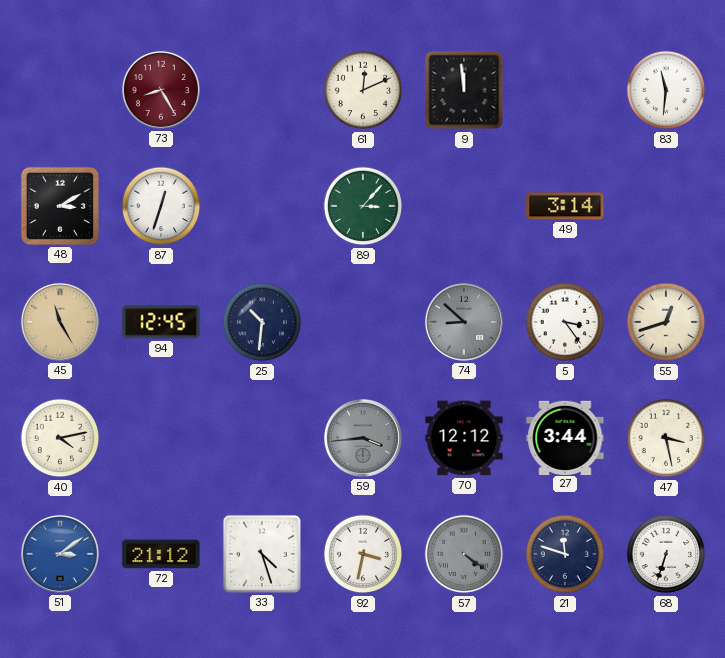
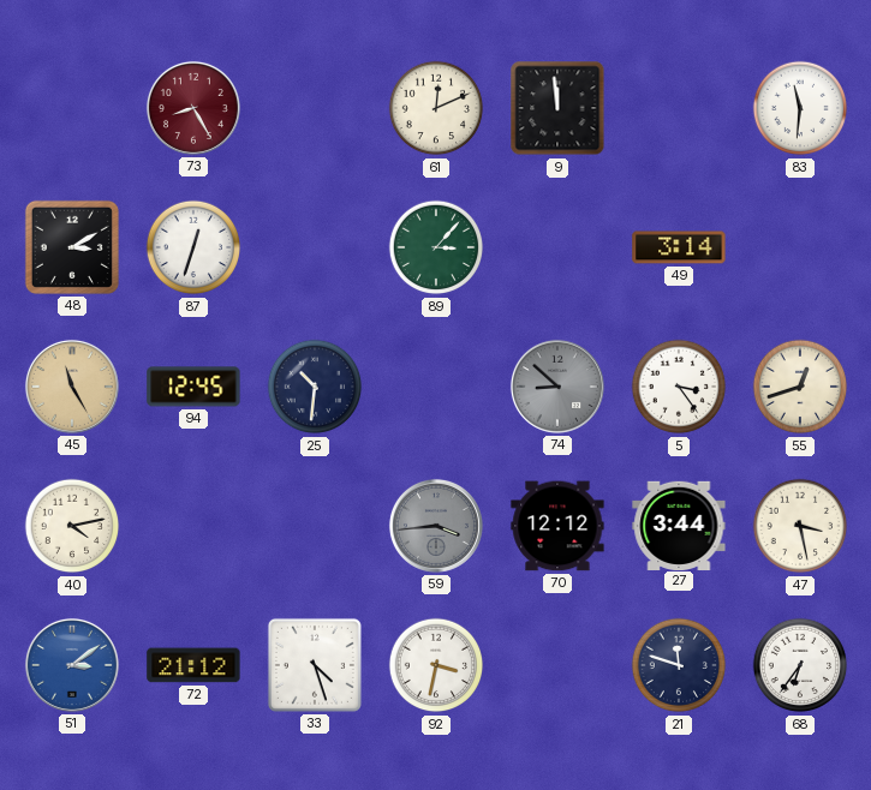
57: 4:21 -> none (464, 554)
68: 6:33 -> 6:36 (800, 665)
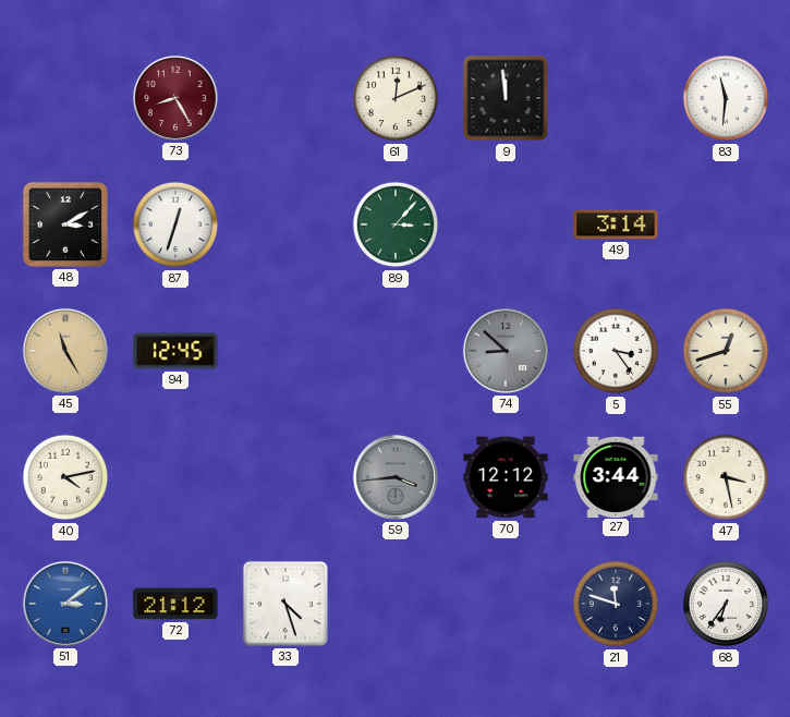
25: 10:31 -> none (315, 387)
92: 3:32 -> none (436, 665)
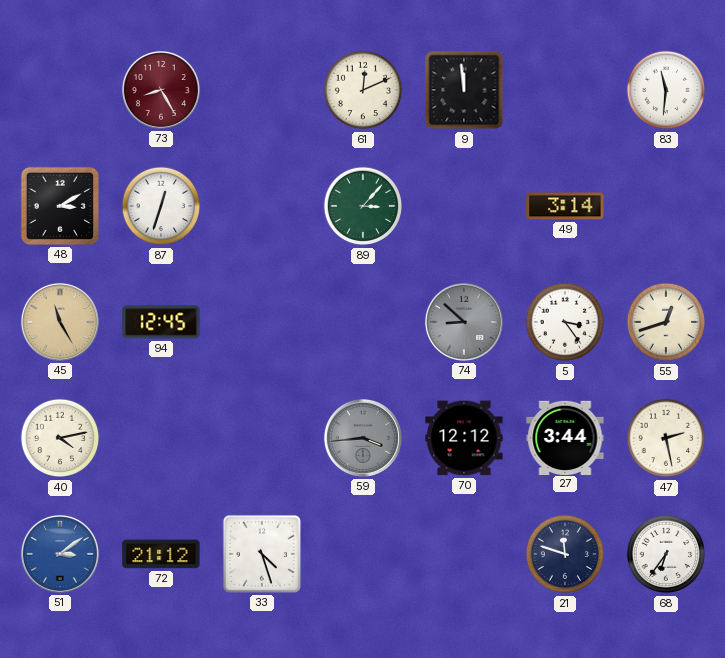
47: 3:28 -> 2:28 (666, 438)
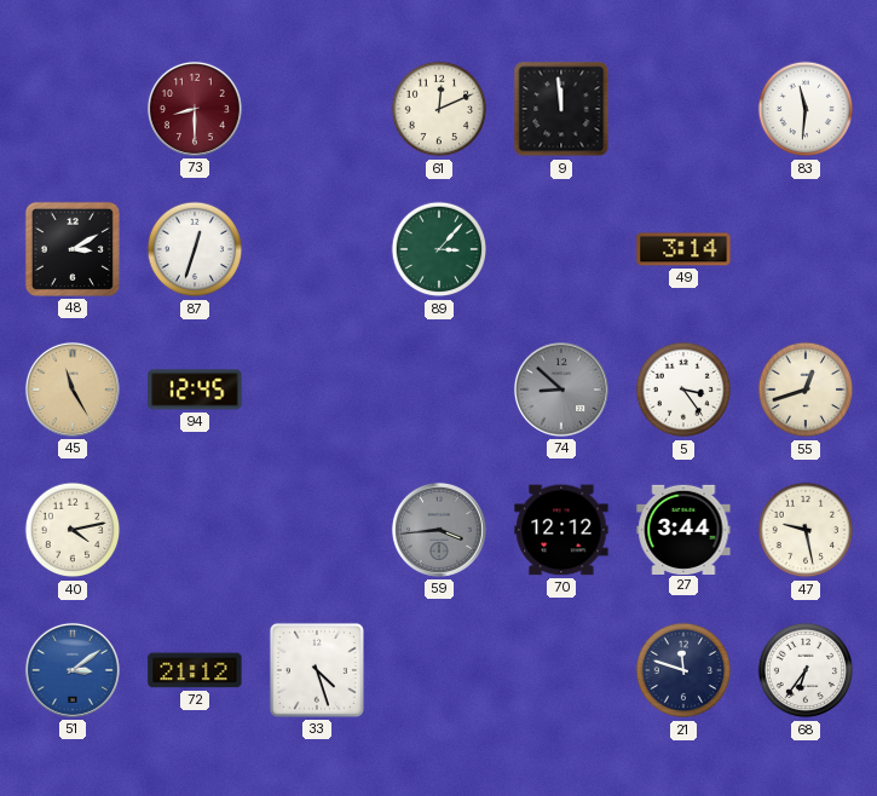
73: 8:25 -> 8:30 (195, 109)
47: 2:28 -> 9:28 (806, 530)
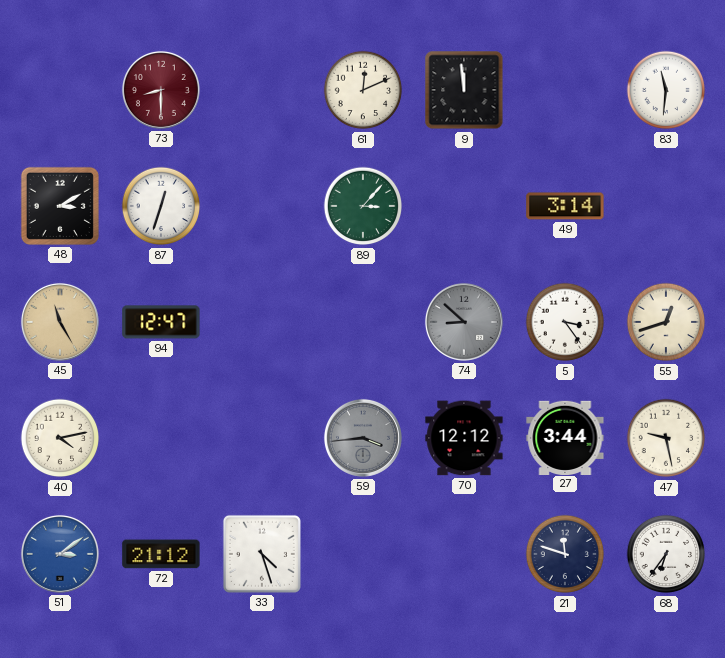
94: 12:45 -> 12:47 (161, 322)
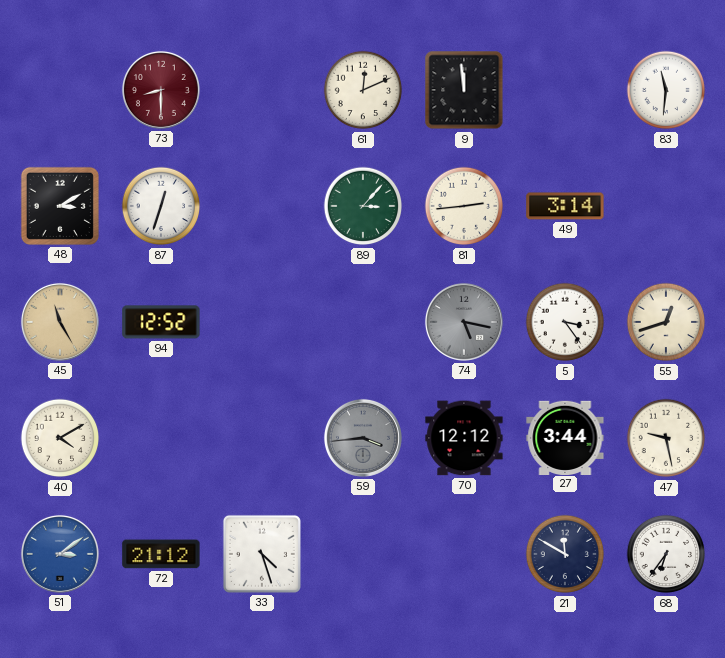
81: none -> 2:44 (464, 206)
94: 12:47 -> 12:52 (161, 322)
74: 8:52 -> 5:17 (464, 322)
40: 4:13 -> 4:10 (60, 438)
21: 11:48 -> 11:50 (565, 554)
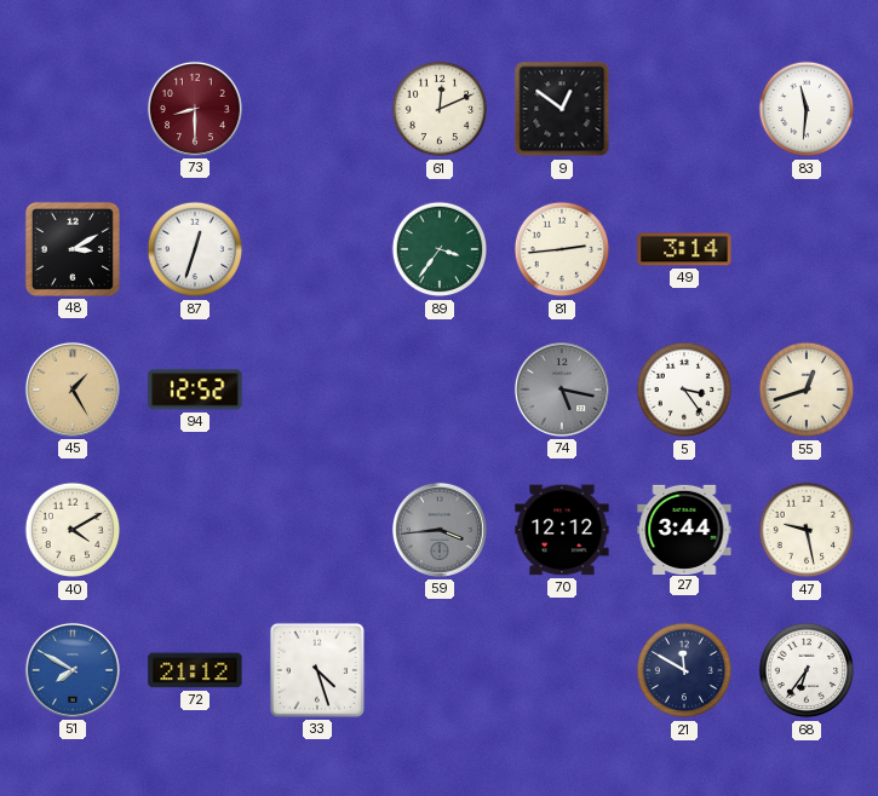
9: 11:59 -> 12:51 (562, 109)
89: 3:07 -> 3:36 (440, 249)
45: 11:25 -> 1:25 (73, 390)
51: 3:09 -> 7:50 (73, 670)
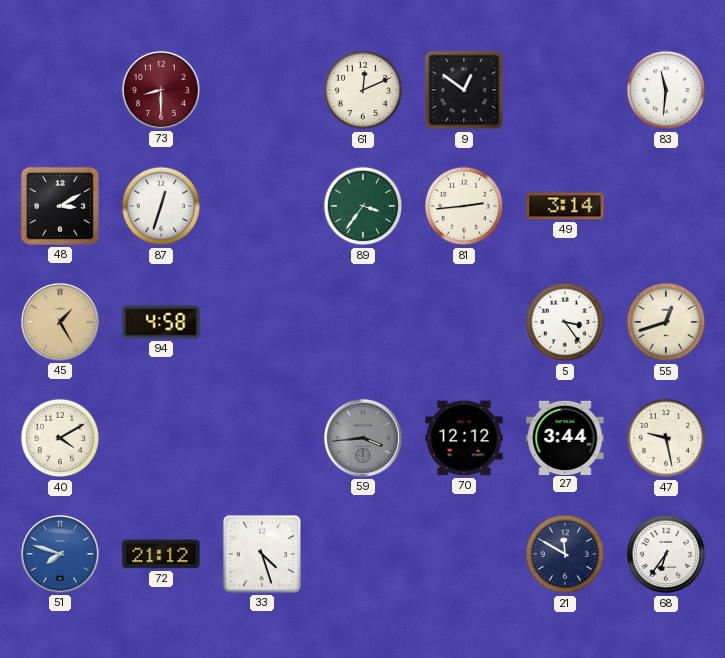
94: 12:52 -> 4:58 (161, 322)
74: 5:17 -> none (562, 390)
51: 7:50 -> 7:48 (60, 554)
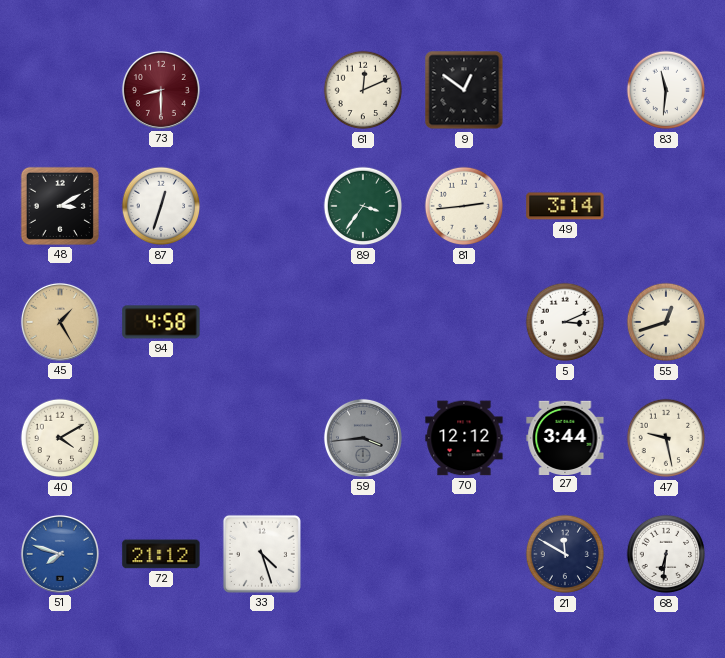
5: 3:24 -> 3:11 (565, 322)
68: 6:36 -> 6:31 (666, 554)
